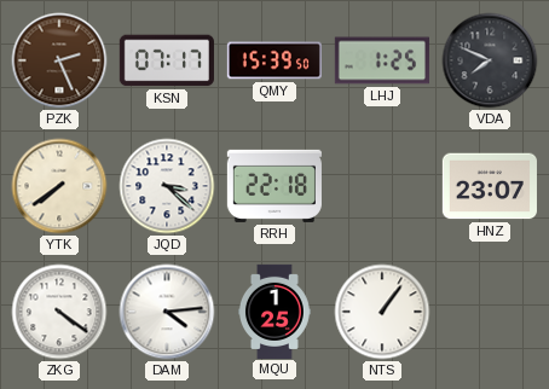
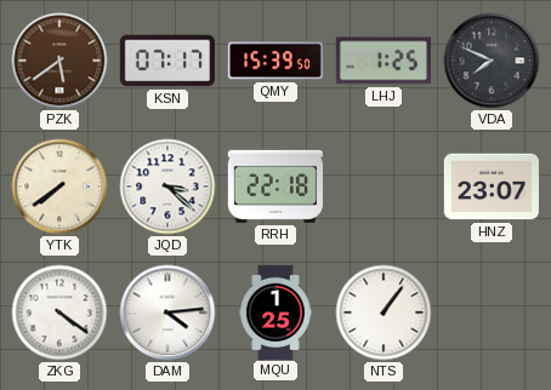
PZK: 2:26 -> 5:39 (59, 61)
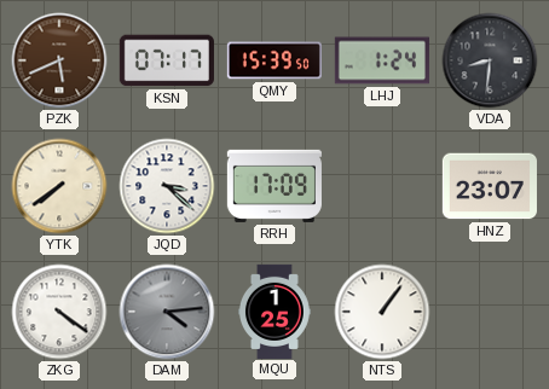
PZK: 5:39 -> 5:41 (59, 60)
LHJ: 1:25 -> 1:24 (382, 60)
VDA: 7:49 -> 8:31 (490, 60)
RRH: 22:18 -> 17:09 (274, 186)
DAM dial: white -> grey (167, 312)
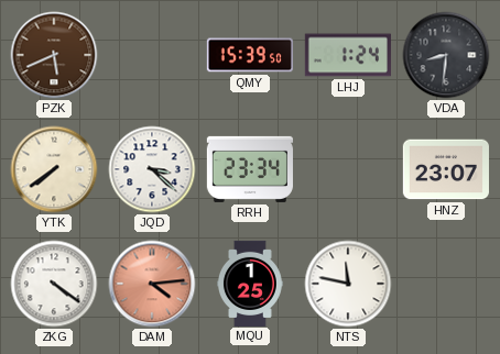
KSN: 07:17 -> none (167, 60)
RRH: 17:09 -> 23:34 (250, 169)
DAM dial: grey -> salmon (152, 284)
NTS: 1:06 -> 11:47 (348, 284)
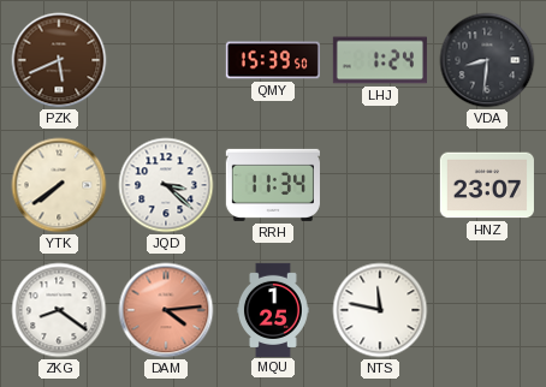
RRH: 23:34 -> 11:34 (273, 185)
ZKG: 4:21 -> 8:21 (59, 310)
